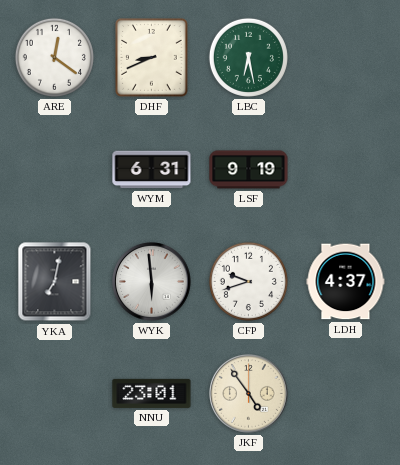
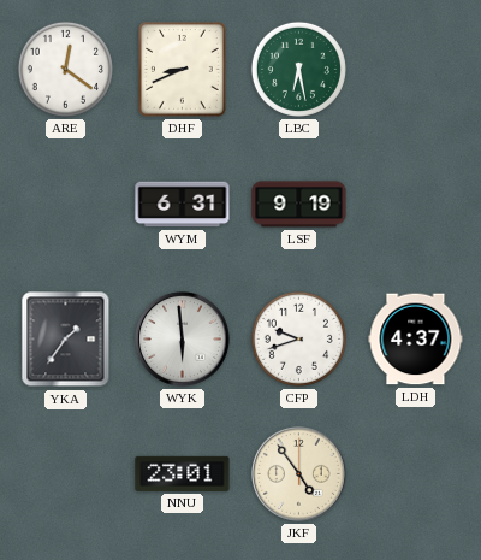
YKA: 7:02 -> 1:36 (66, 340)
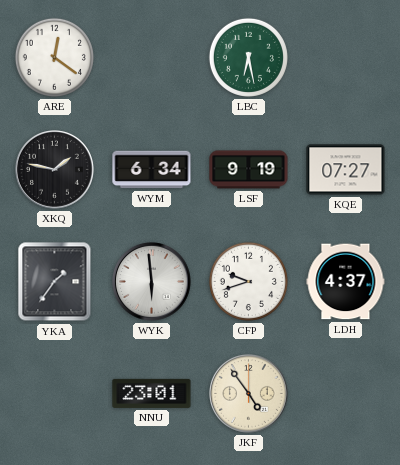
DHF: 8:41 -> none (183, 70)
XKQ: none -> 1:47 (55, 170)
WYM: 6:31 -> 6:34 (152, 170)
KQE: none -> 07:27 (346, 170)
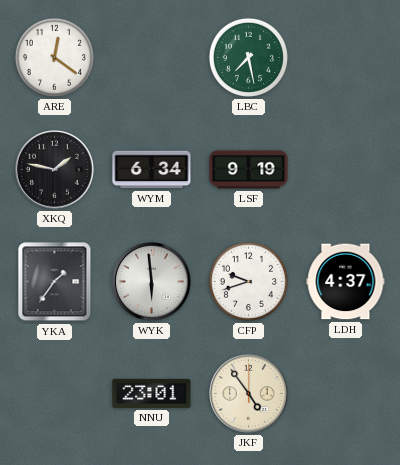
LBC: 6:28 -> 7:28 (248, 57)
KQE: 07:27 -> none (346, 170)
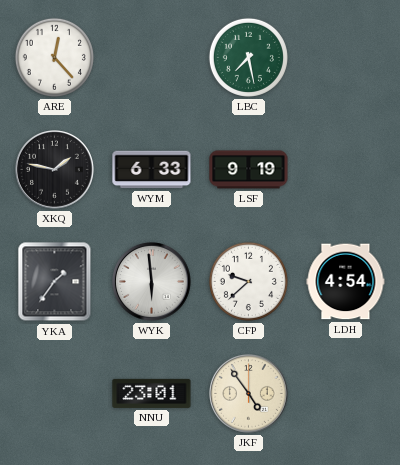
ARE: 12:21 -> 12:23 (54, 57)
WYM: 6:34 -> 6:33 (152, 170)
CFP: 9:42 -> 9:38 (248, 281)
LDH: 4:37 -> 4:54 (346, 282)
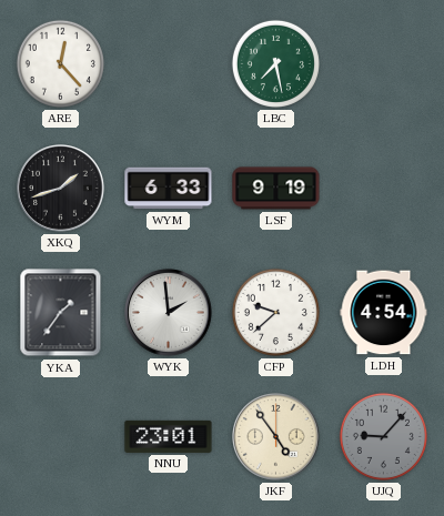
XKQ: 1:47 -> 1:42 (61, 189)
WYK: 5:59 -> 1:59 (169, 313)
UJQ: none -> 9:07 (383, 436)
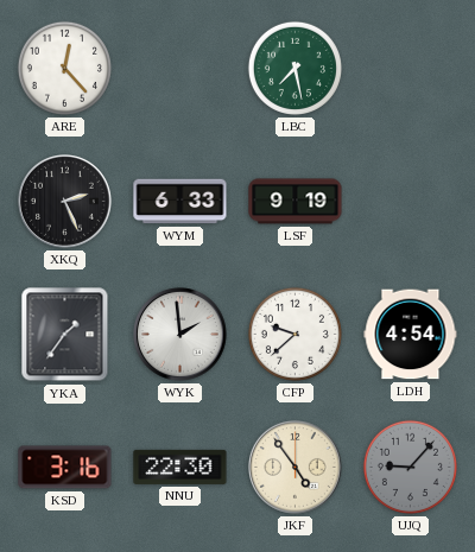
XKQ: 1:42 -> 2:26 (65, 202)
KSD: none -> 3:16 (65, 468)
NNU: 23:01 -> 22:30 (180, 467)
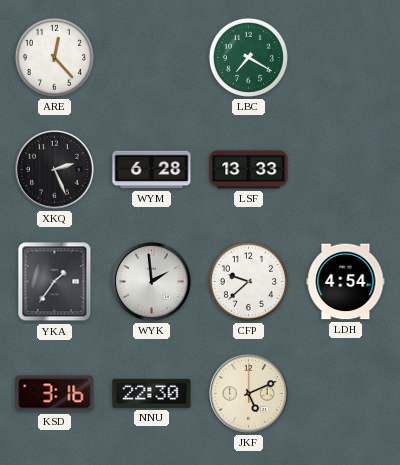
LBC: 7:28 -> 7:20 (248, 57)
WYM: 6:33 -> 6:28 (152, 170)
LSF: 9:19 -> 13:33 (249, 170)
JKF: 4:54 -> 5:11 (249, 394)
UJQ: 9:07 -> none (410, 467)
